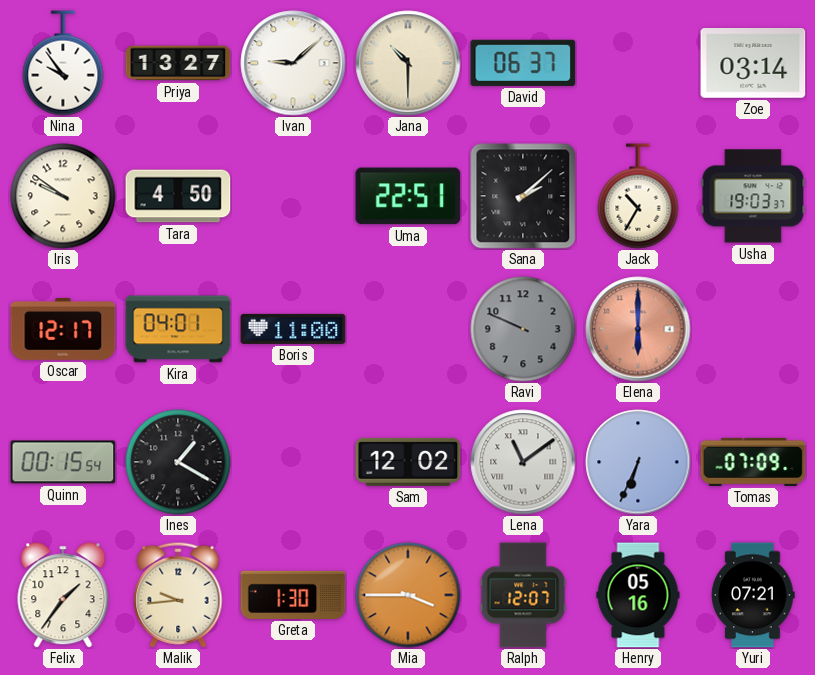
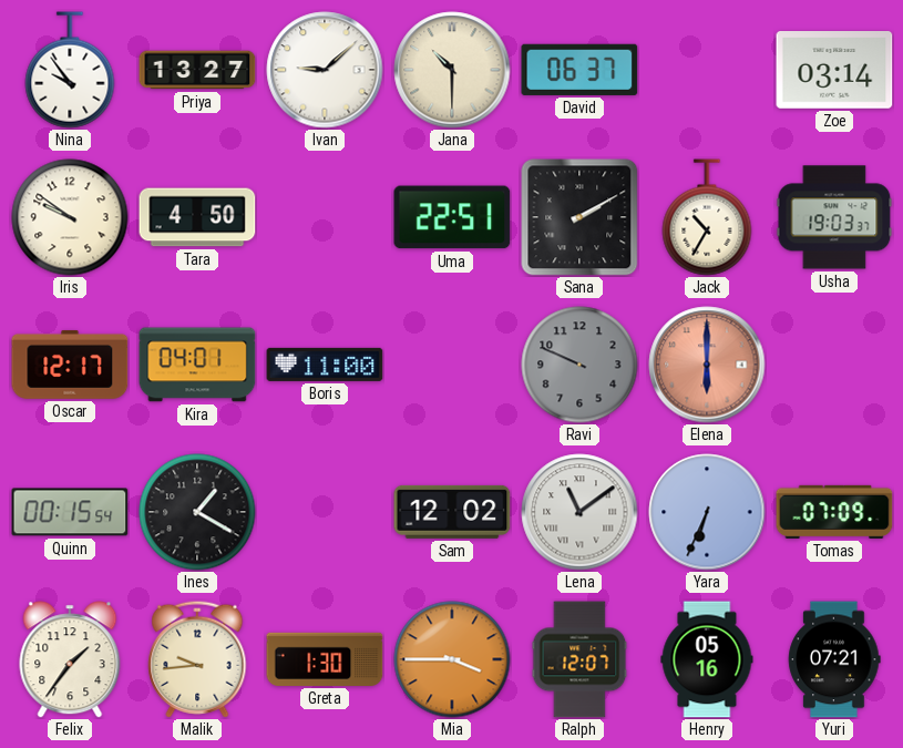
Sana: 2:08 -> 2:10 (579, 217)
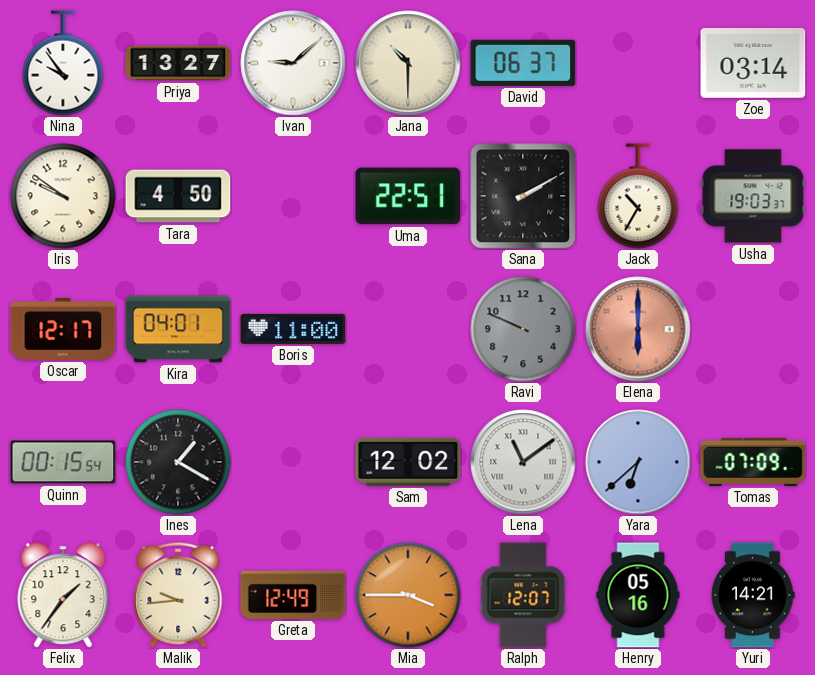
Yara: 6:34 -> 6:38 (638, 462)
Greta: 1:30 -> 12:49 (293, 595)
Yuri: 07:21 -> 14:21 (753, 595)
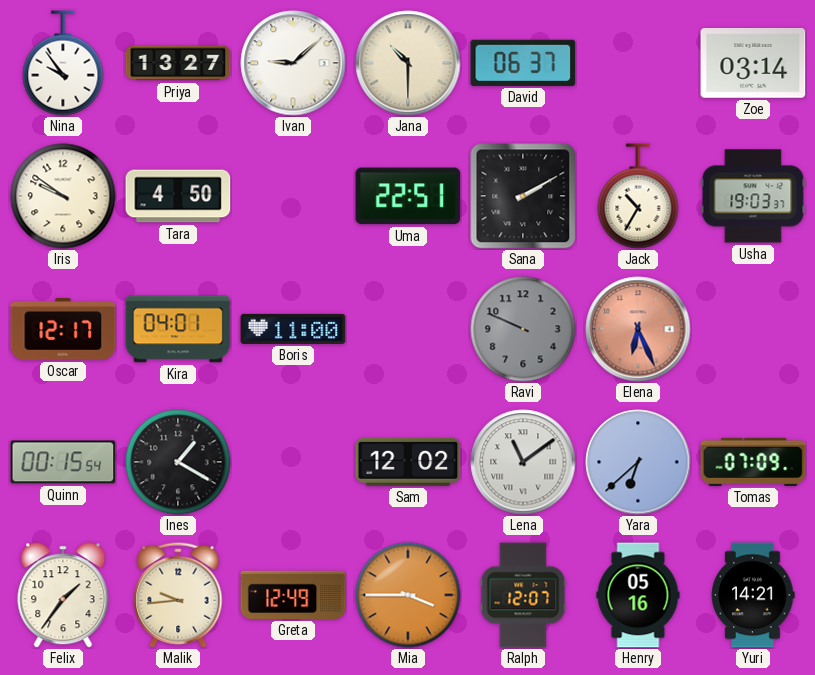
Elena: 6:00 -> 6:26 (638, 329)
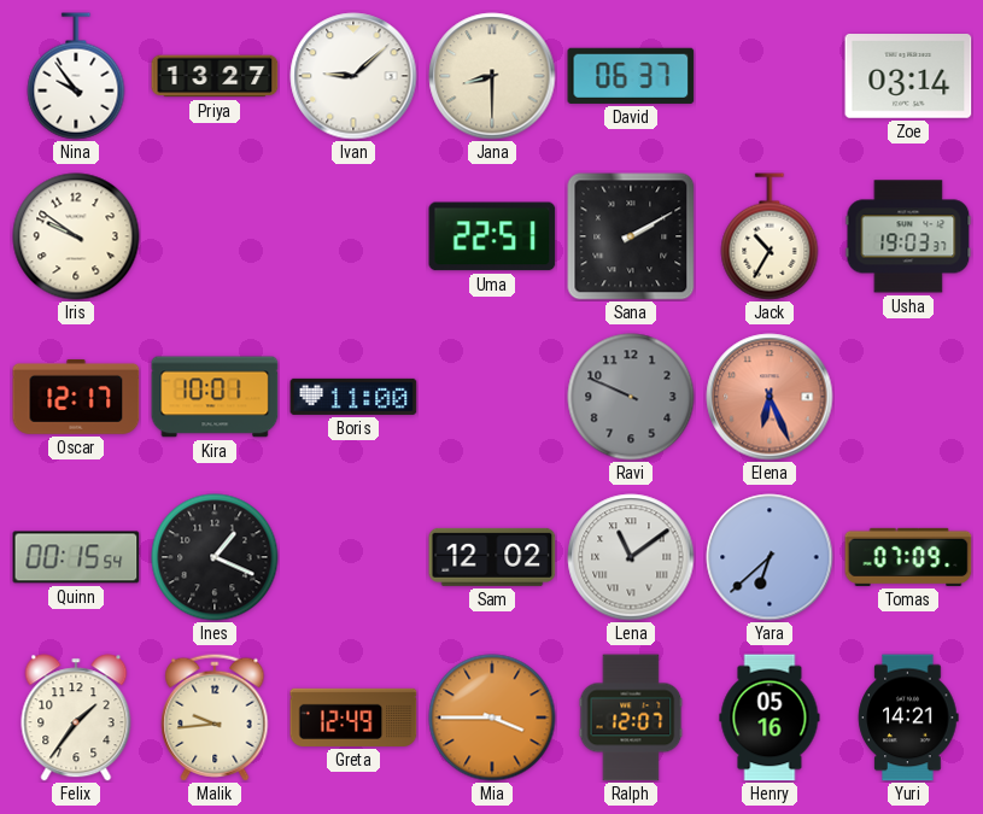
Jana: 10:30 -> 8:30 (492, 76)
Tara: 4:50 -> none (178, 196)
Kira: 04:01 -> 10:01 (215, 397)
Ines: 1:20 -> 1:19 (215, 557)
